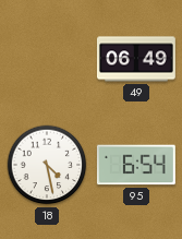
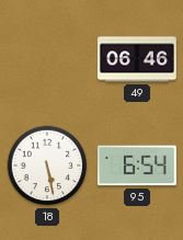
49: 06:49 -> 06:46 (137, 59)
18: 4:28 -> 5:28 (47, 165)
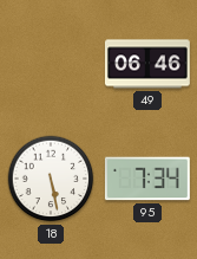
95: 6:54 -> 7:34 (147, 179)
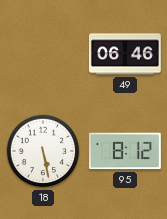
95: 7:34 -> 8:12 (125, 151)
